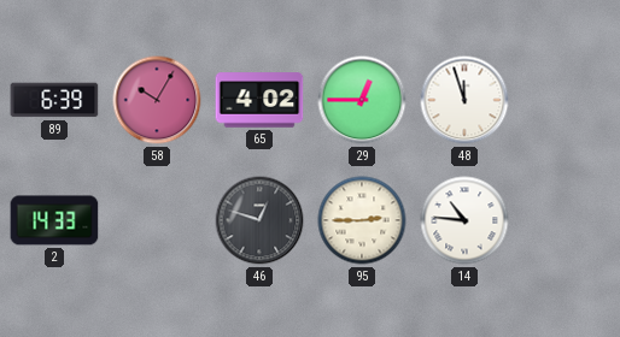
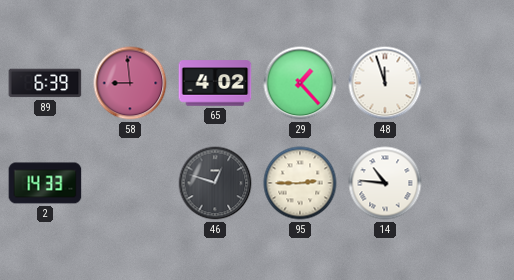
58: 10:05 -> 8:59 (130, 83)
29: 12:45 -> 1:23 (300, 83)
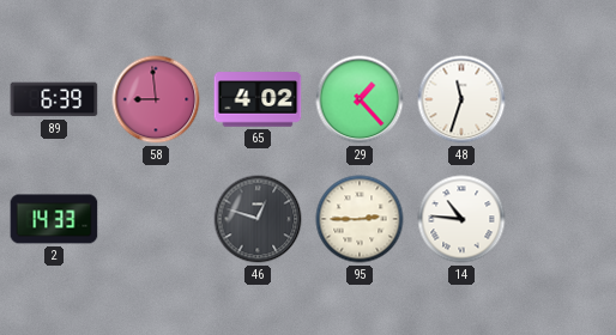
48: 11:57 -> 11:33 (461, 99)
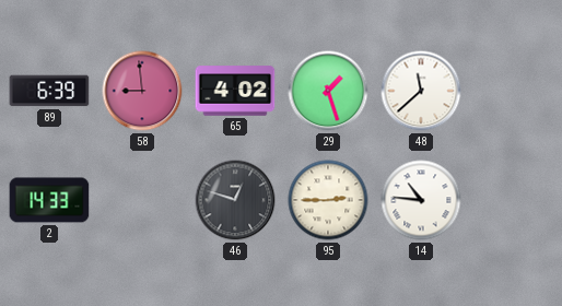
29: 1:23 -> 1:27 (328, 91)
48: 11:33 -> 11:38 (421, 91)
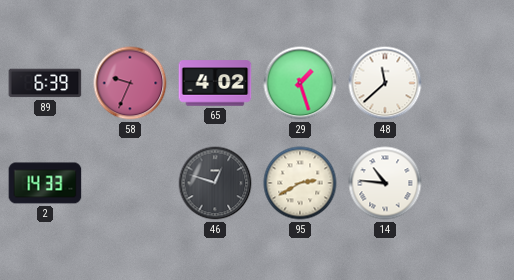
58: 8:59 -> 9:34 (130, 83)
95: 2:45 -> 2:40 (300, 183)
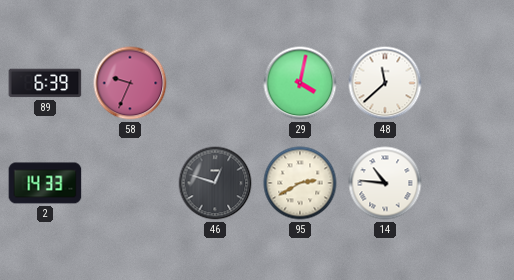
65: 4:02 -> none (215, 83)
29: 1:27 -> 4:02 (300, 83)
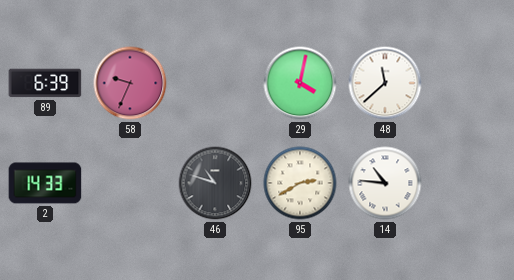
46: 12:48 -> 10:48 (215, 183)
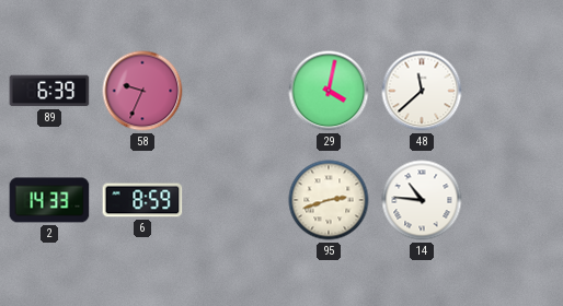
6: none -> 8:59 (142, 200)
46: 10:48 -> none (215, 183)
95: 2:40 -> 2:42 (329, 200)
